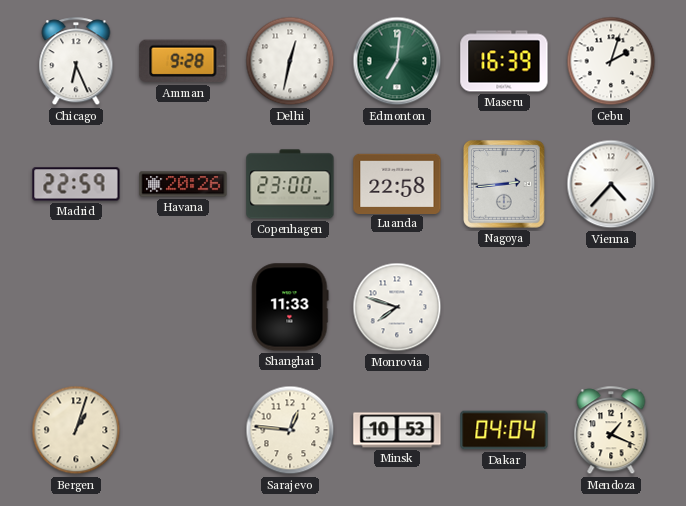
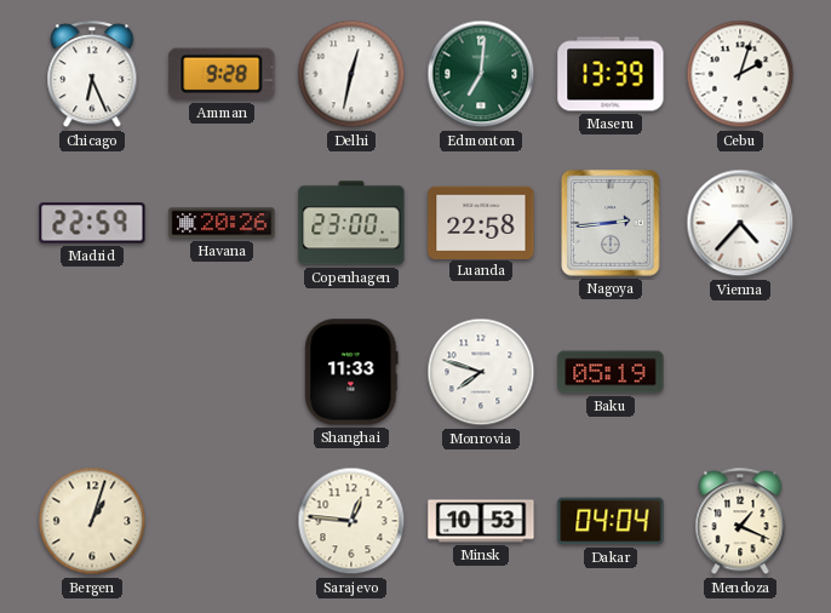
Maseru: 16:39 -> 13:39 (611, 74)
Baku: none -> 05:19 (611, 372)
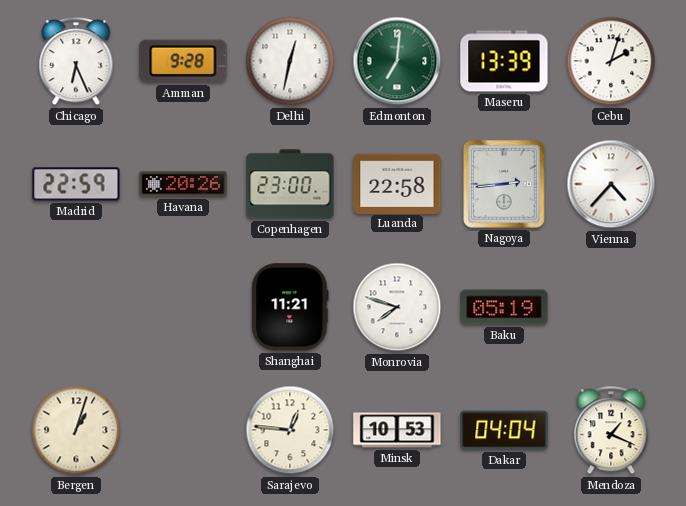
Shanghai: 11:33 -> 11:21 (290, 307)
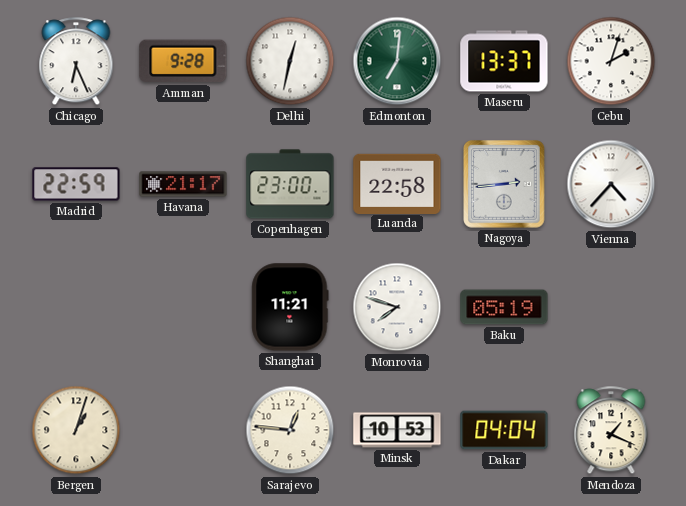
Maseru: 13:39 -> 13:37 (504, 61)
Havana: 20:26 -> 21:17 (183, 184)
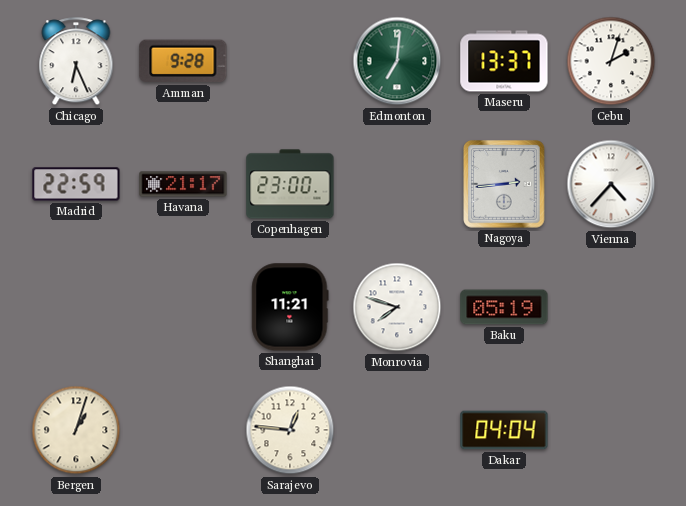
Delhi: 12:32 -> none (290, 61)
Luanda: 22:58 -> none (397, 183)
Minsk: 10:53 -> none (397, 430)
Mendoza: 1:19 -> none (611, 431)
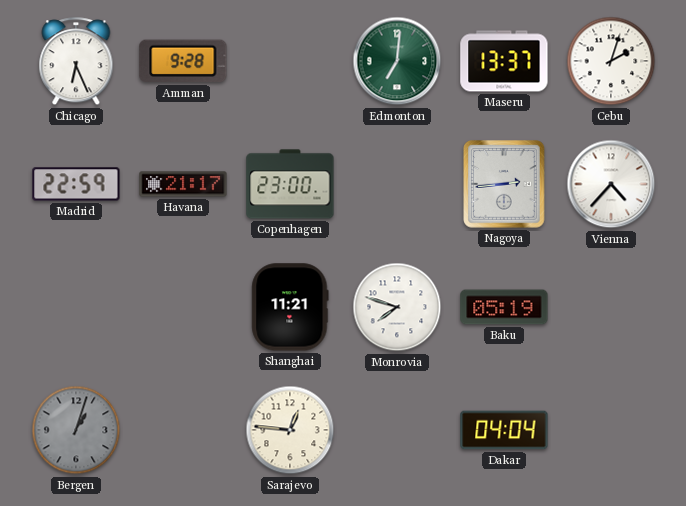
Bergen dial: cream -> grey (76, 430)
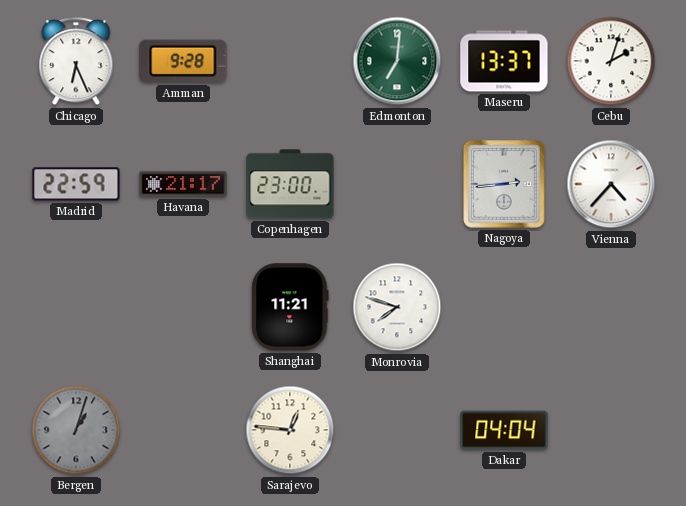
Baku: 05:19 -> none (504, 307)
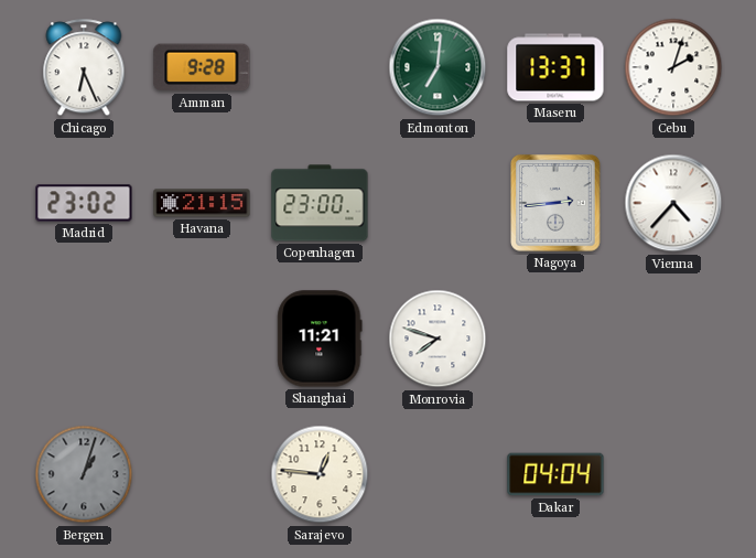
Madrid: 22:59 -> 23:02 (84, 203)
Havana: 21:17 -> 21:15 (202, 203)
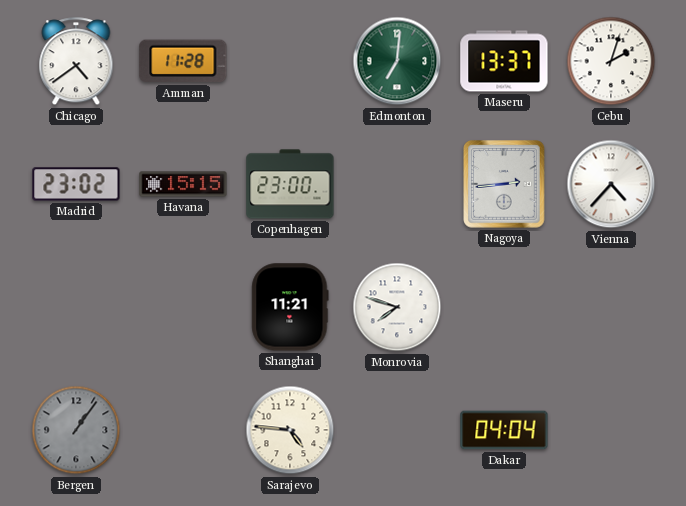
Chicago: 6:26 -> 4:39 (76, 62)
Amman: 9:28 -> 11:28 (183, 61)
Havana: 21:15 -> 15:15 (183, 184)
Bergen: 1:03 -> 1:06 (76, 430)
Sarajevo: 12:46 -> 4:46 (290, 430)
